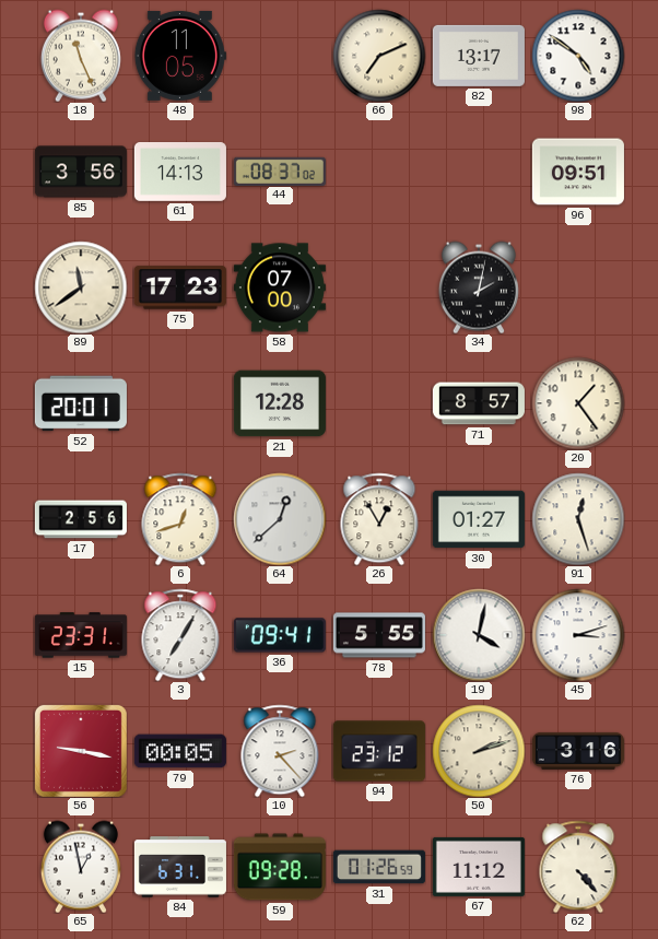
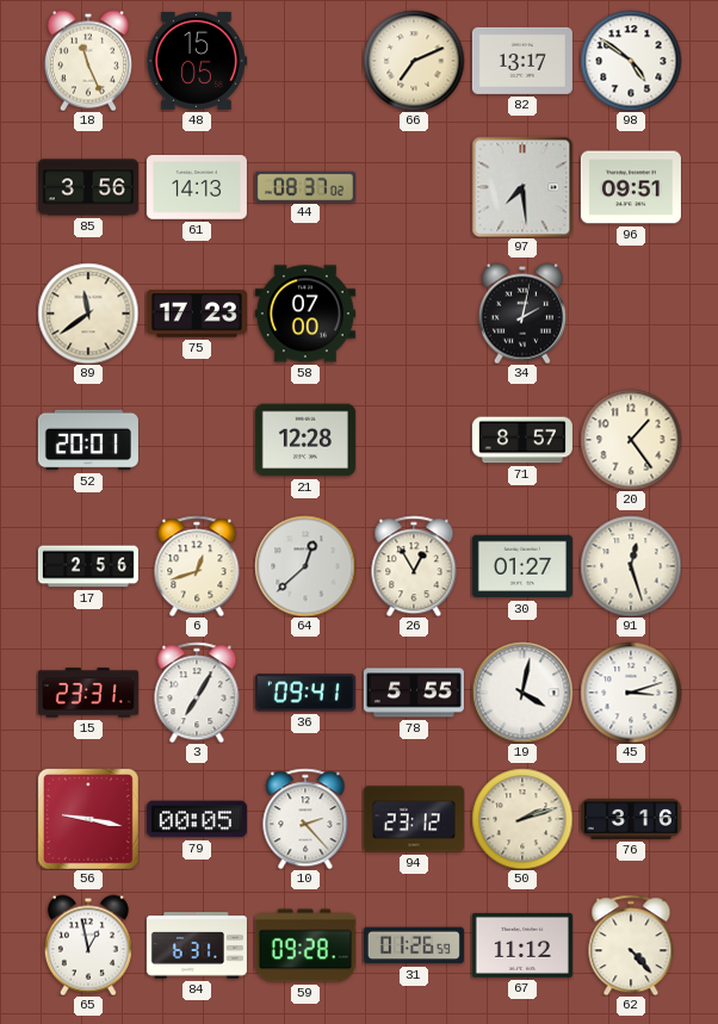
48: 11:05 -> 15:05 (197, 61)
97: none -> 7:29 (522, 187)
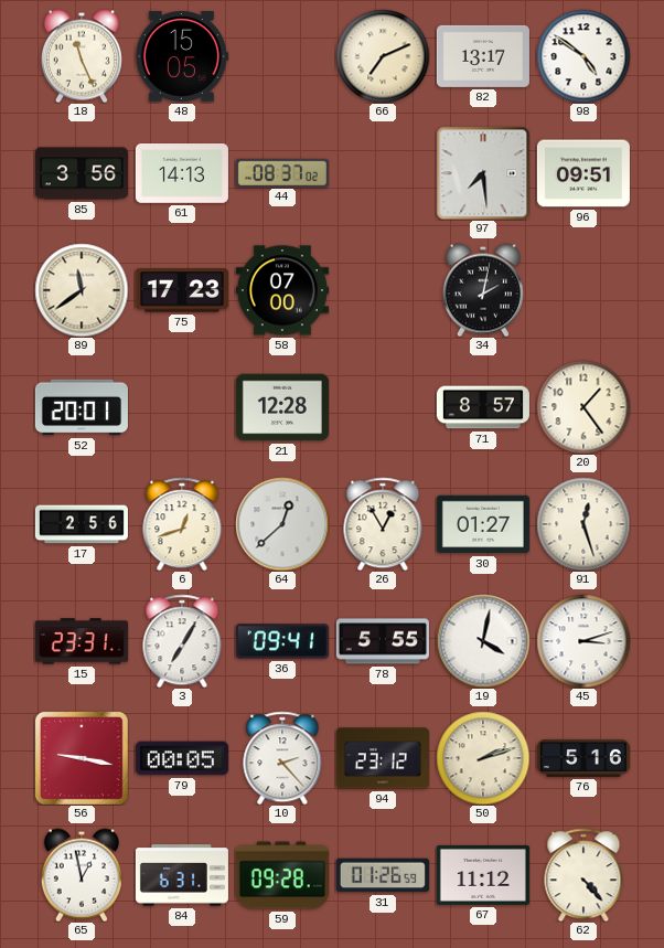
76: 3:16 -> 5:16 (583, 758)
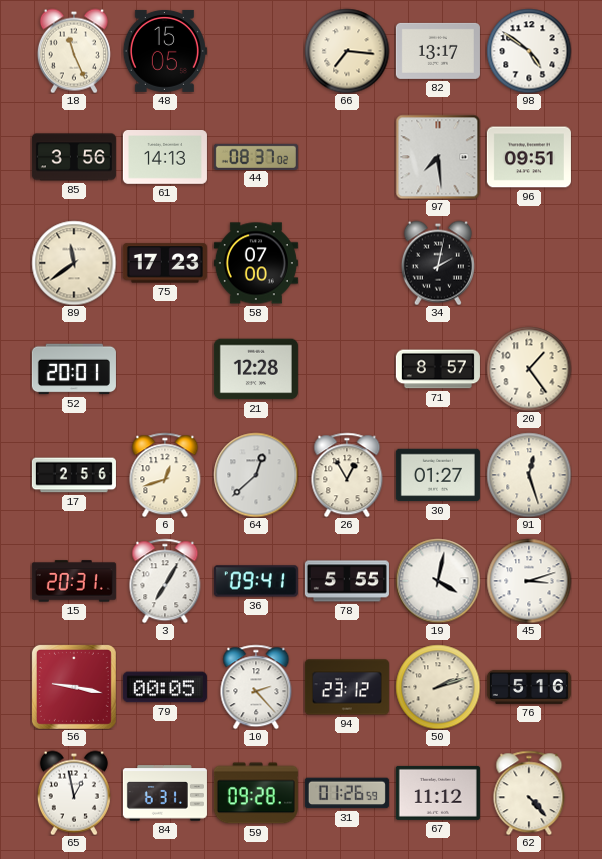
66: 7:11 -> 7:16 (347, 51)
15: 23:31 -> 20:31 (74, 581)
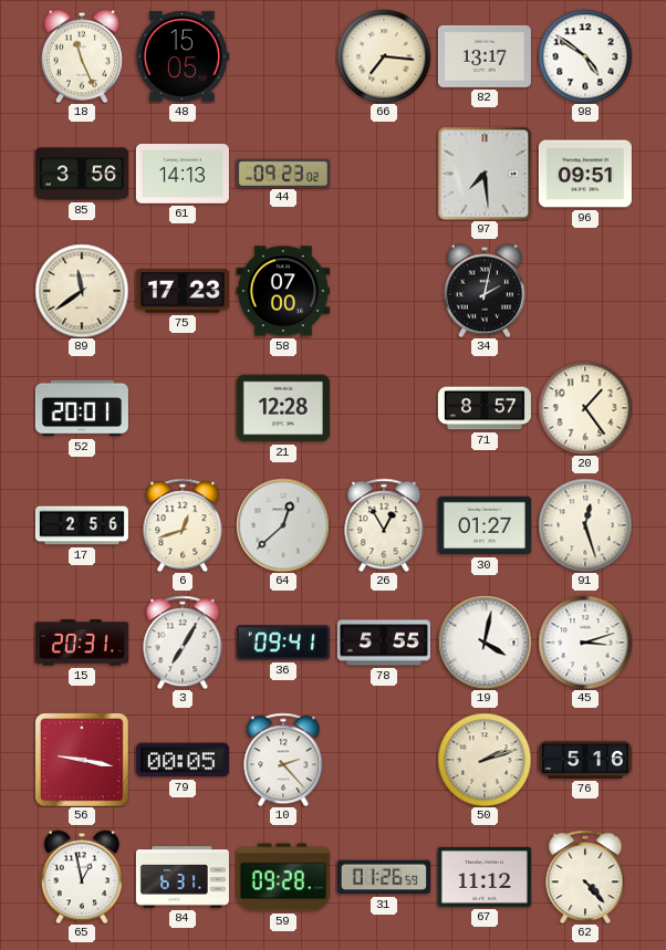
44: 08:37 -> 09:23 (283, 173)
94: 23:12 -> none (347, 687)
